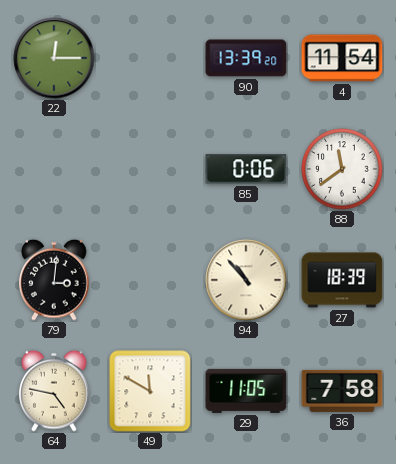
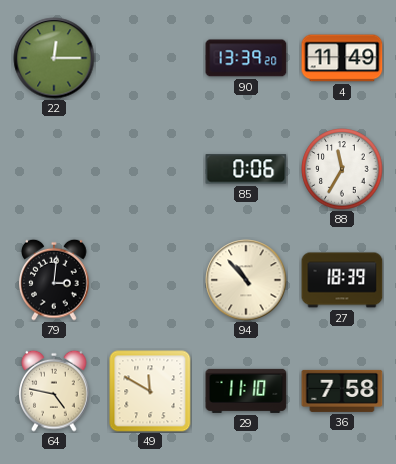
4: 11:54 -> 11:49 (342, 58)
88: 11:39 -> 11:35 (342, 169)
29: 11:05 -> 11:10 (246, 391)
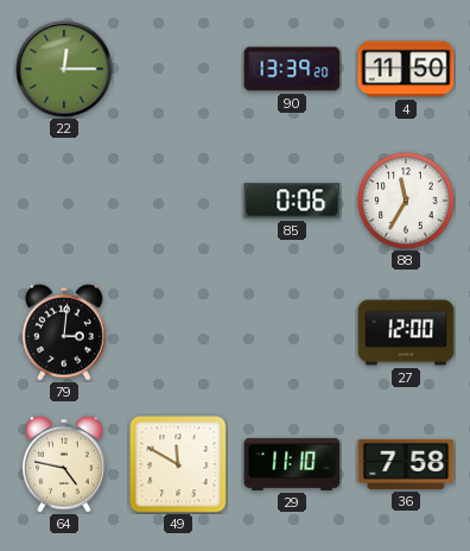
4: 11:49 -> 11:50 (406, 69)
94: 10:53 -> none (246, 280)
27: 18:39 -> 12:00 (406, 332)
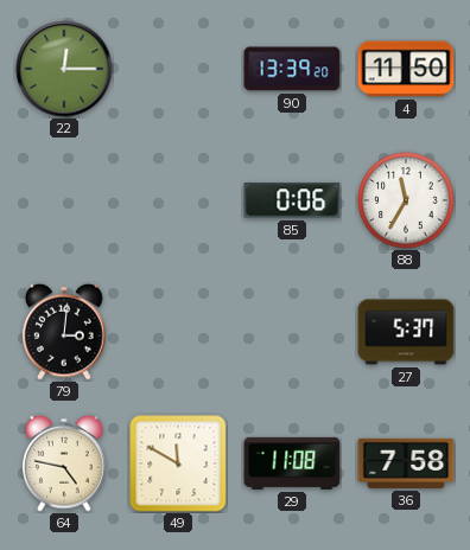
27: 12:00 -> 5:37 (406, 332)
29: 11:10 -> 11:08 (292, 463)
